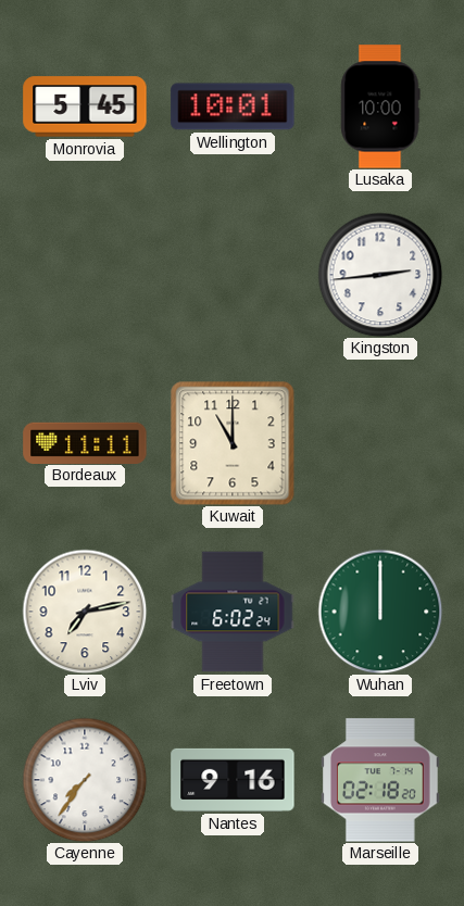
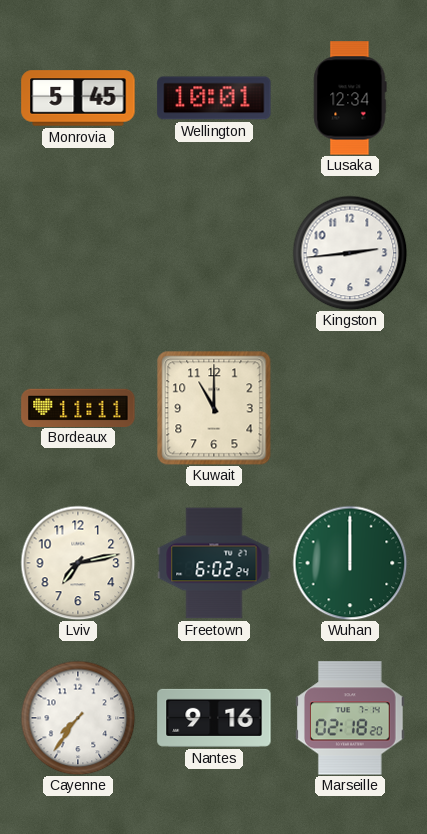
Lusaka: 10:00 -> 12:34 (350, 98)
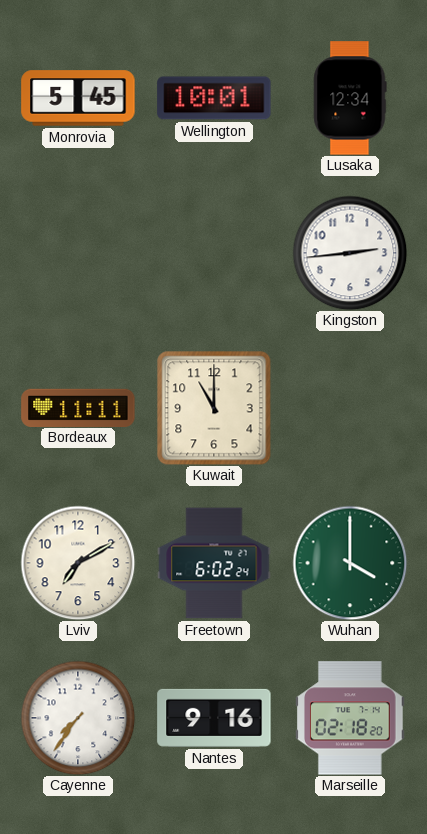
Lviv: 7:13 -> 7:10 (78, 563)
Wuhan: 12:00 -> 4:00 (350, 563)
